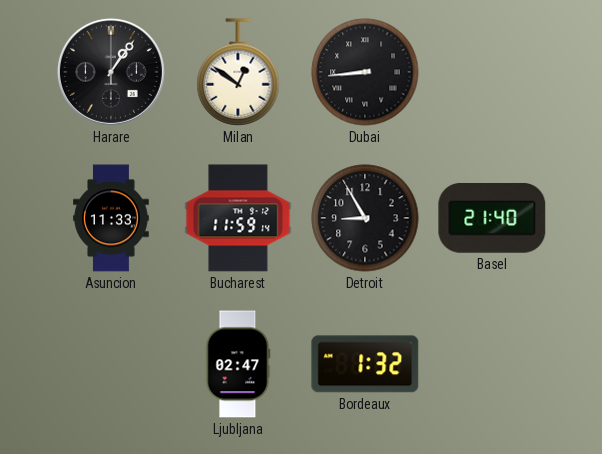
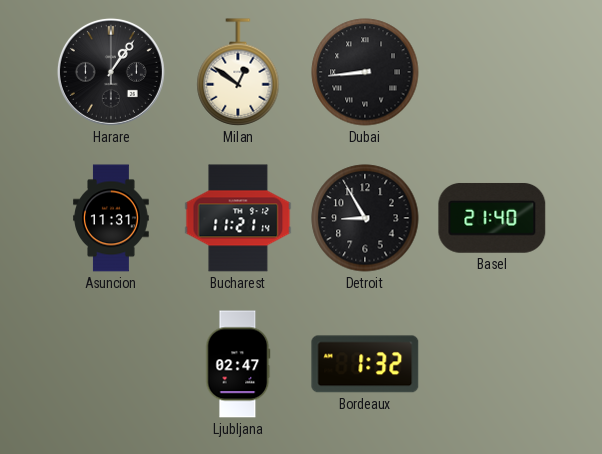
Asuncion: 11:33 -> 11:31 (111, 218)
Bucharest: 11:59 -> 11:21 (238, 218)
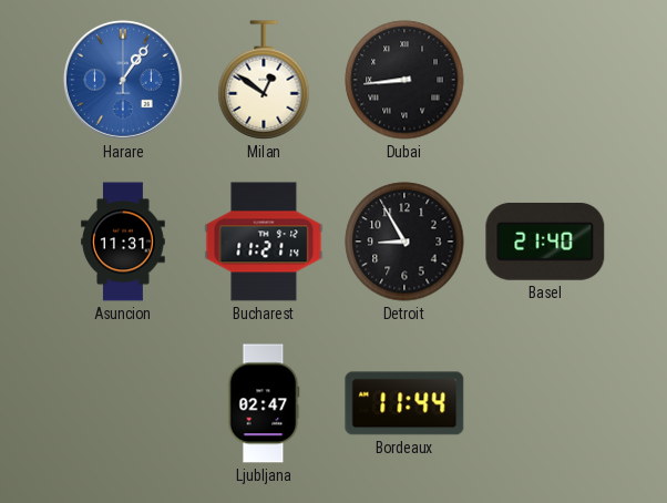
Harare dial: black -> blue (123, 80)
Bordeaux: 1:32 -> 11:44 (404, 403)
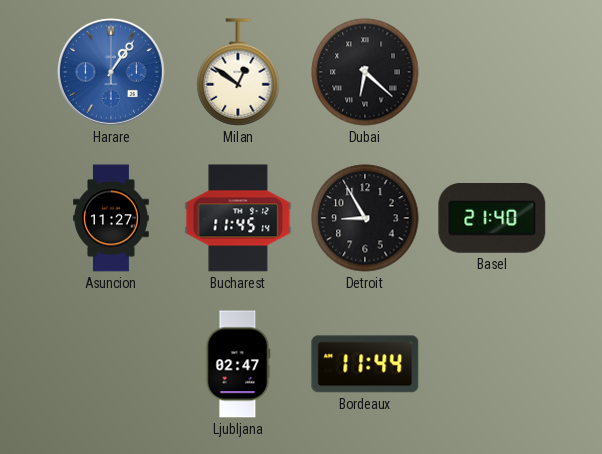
Dubai: 8:44 -> 6:22 (365, 72)
Asuncion: 11:31 -> 11:27 (111, 218)
Bucharest: 11:21 -> 11:45 (238, 218)
